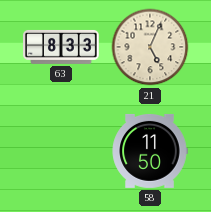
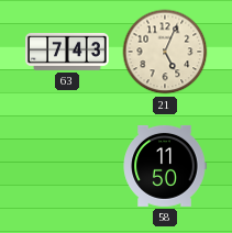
63: 8:33 -> 7:43 (68, 52)
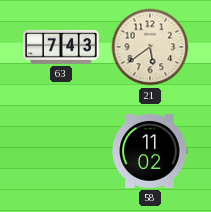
21: 5:04 -> 5:39 (150, 47)
58: 11:50 -> 11:02 (150, 151)
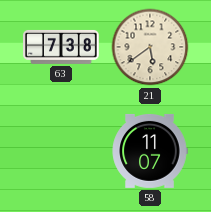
63: 7:43 -> 7:38 (62, 47)
58: 11:02 -> 11:07 (150, 151)
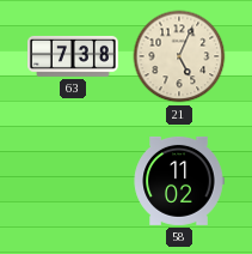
21: 5:39 -> 5:04 (179, 56)
58: 11:07 -> 11:02 (179, 181)
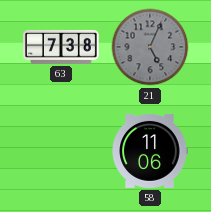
21 dial: cream -> grey (150, 47)
58: 11:02 -> 11:06 (150, 151)
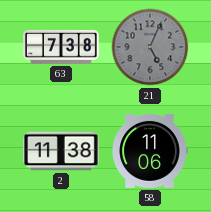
2: none -> 11:38 (62, 151)
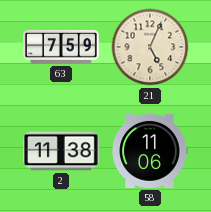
63: 7:38 -> 7:59 (62, 47)
21 dial: grey -> cream (150, 47)
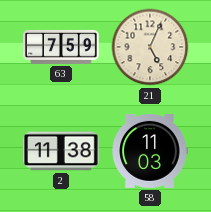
58: 11:06 -> 11:03 (150, 151)
